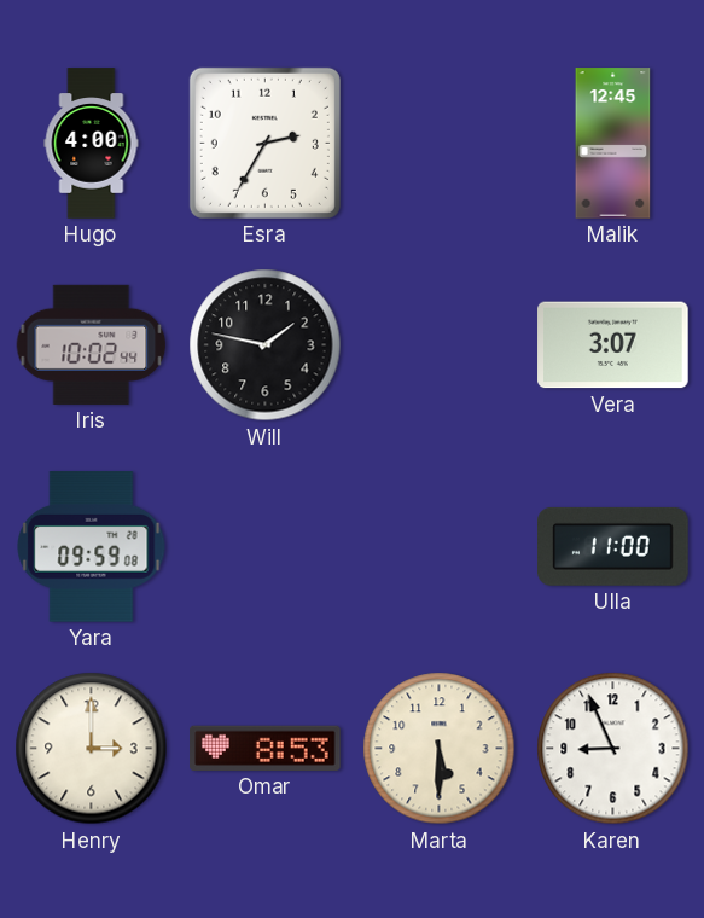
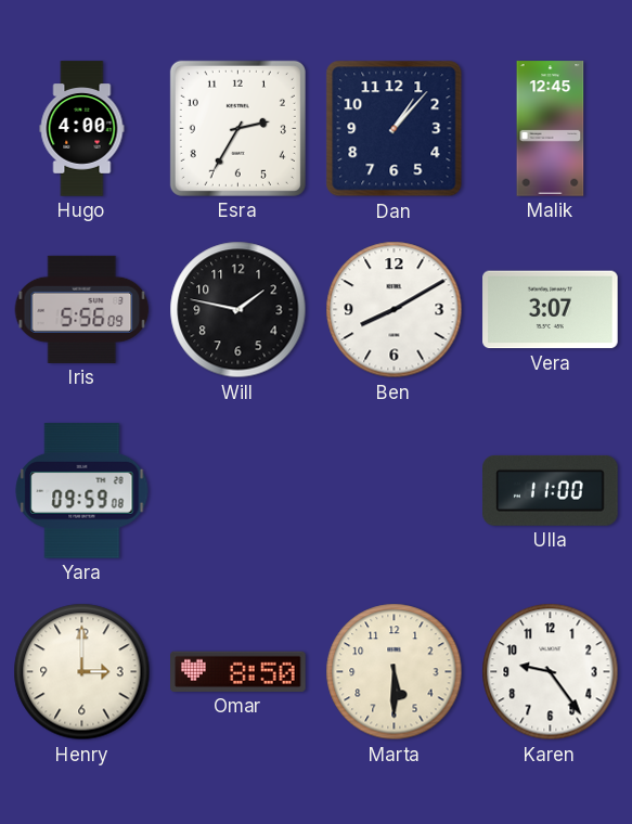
Dan: none -> 1:07 (395, 129)
Iris: 10:02 -> 5:56 (82, 309)
Ben: none -> 8:10 (395, 310)
Omar: 8:53 -> 8:50 (238, 671)
Karen: 8:56 -> 9:24 (551, 672)
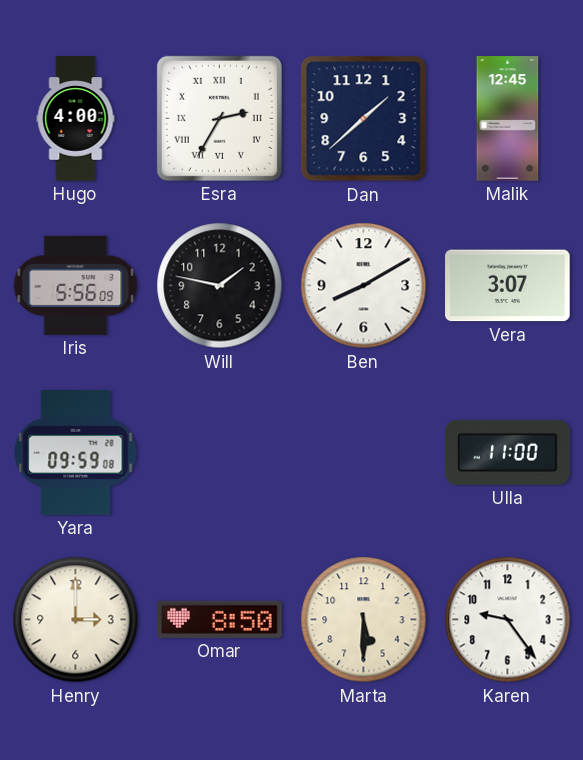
Esra numerals: Arabic -> Roman (219, 118)
Dan: 1:07 -> 1:38 (364, 119)
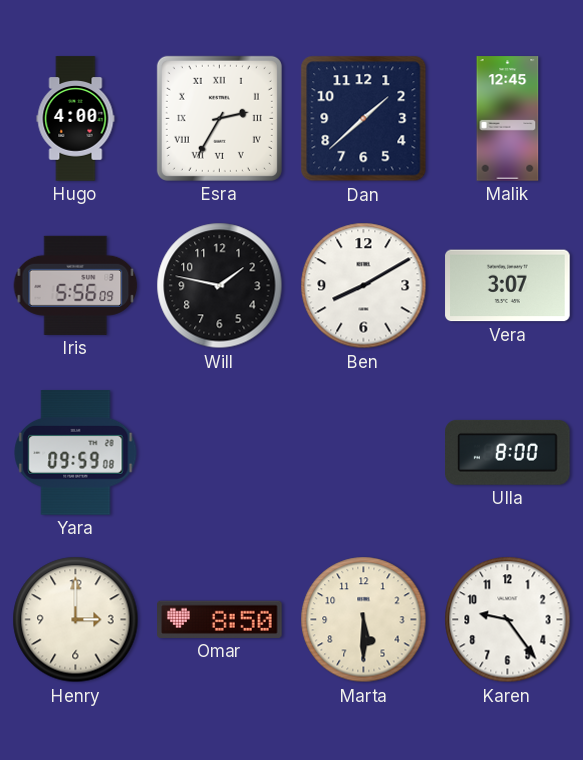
Ulla: 11:00 -> 8:00 (508, 452)
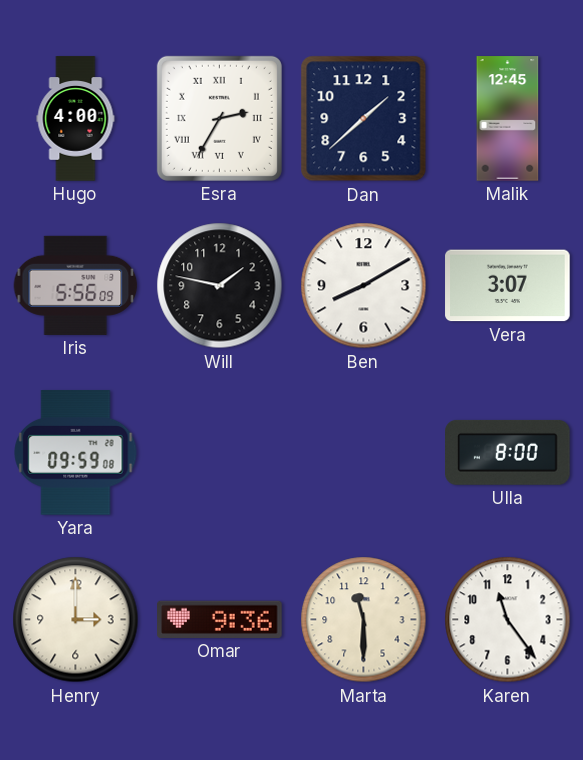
Omar: 8:50 -> 9:36 (220, 619)
Marta: 5:30 -> 11:30 (364, 620)
Karen: 9:24 -> 11:24 (508, 620)
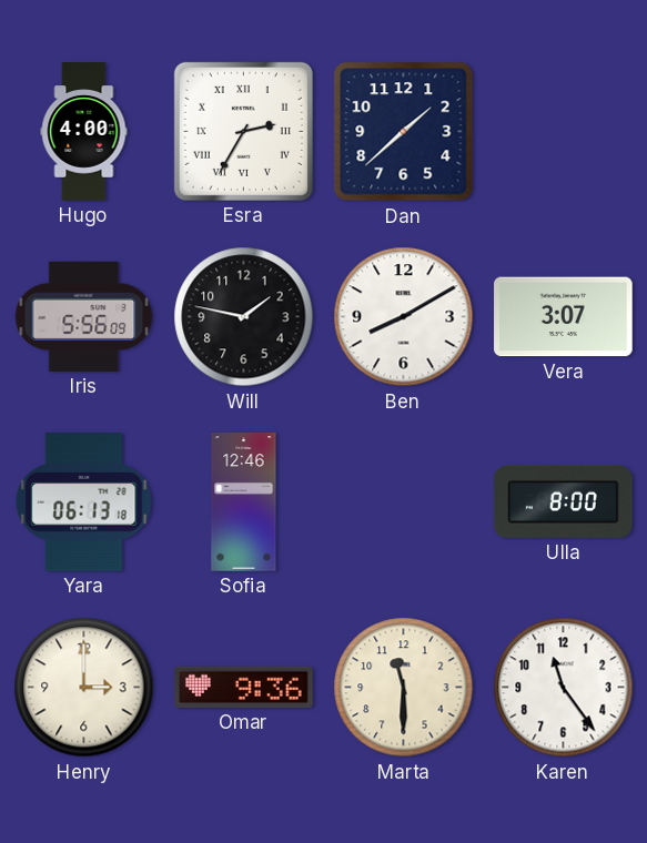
Malik: 12:45 -> none (508, 119)
Yara: 09:59 -> 06:13 (84, 502)
Sofia: none -> 12:46 (244, 502)
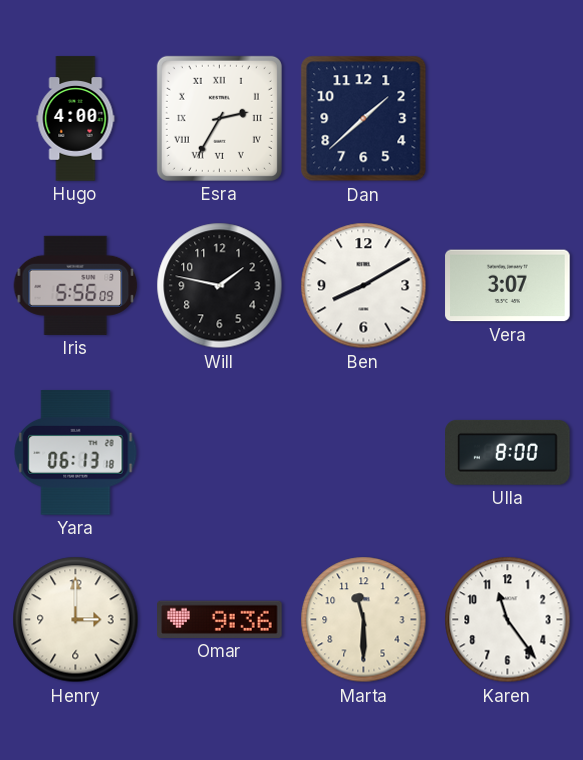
Sofia: 12:46 -> none (244, 502)
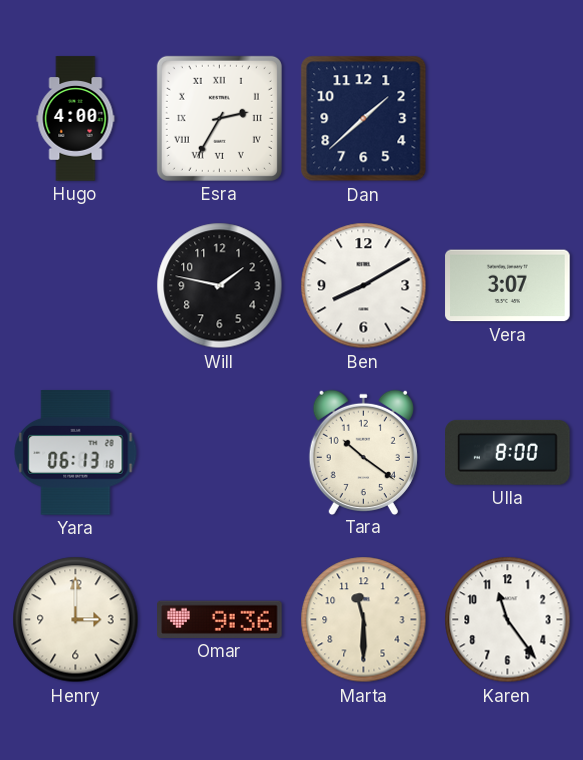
Iris: 5:56 -> none (76, 285)
Tara: none -> 10:21 (363, 452)
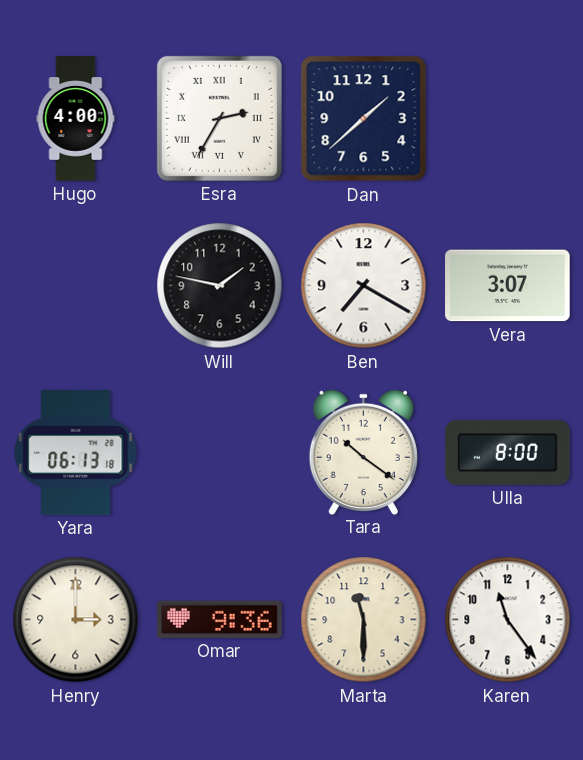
Ben: 8:10 -> 7:20 (364, 286)
